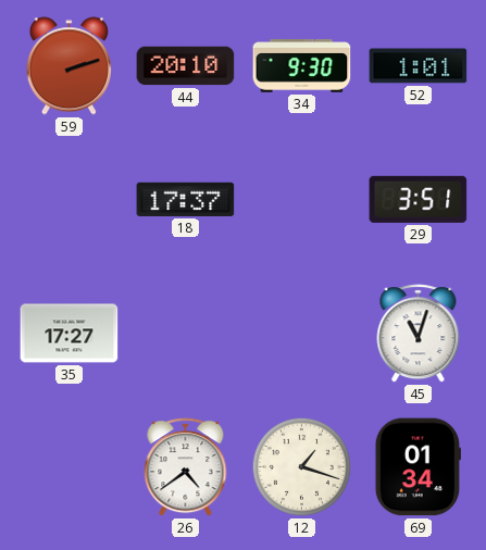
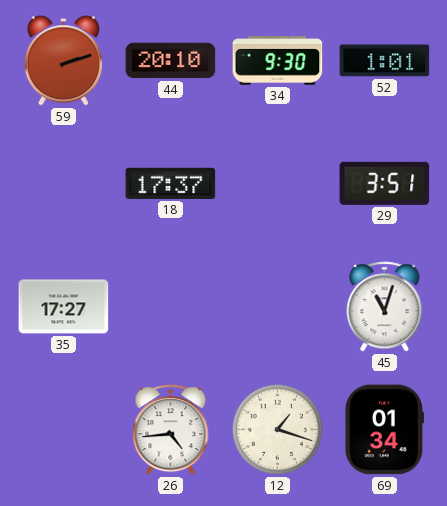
26: 4:39 -> 4:44 (171, 430)
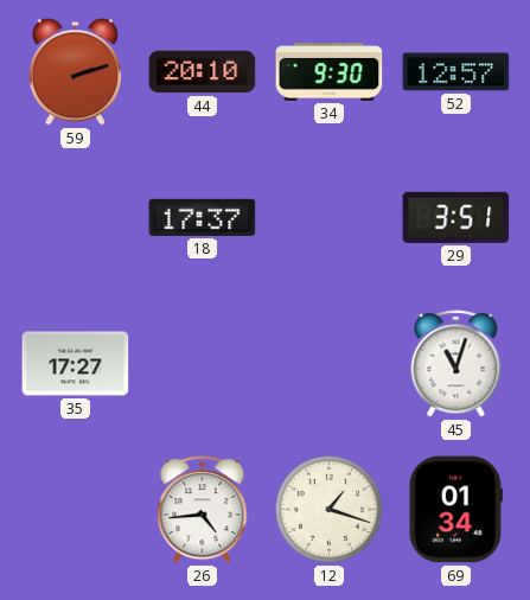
52: 1:01 -> 12:57 (456, 72)
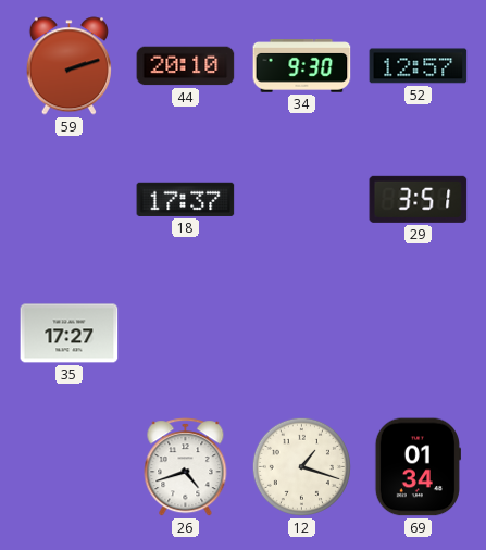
45: 11:03 -> none (456, 364)
26: 4:44 -> 4:42 (186, 467)
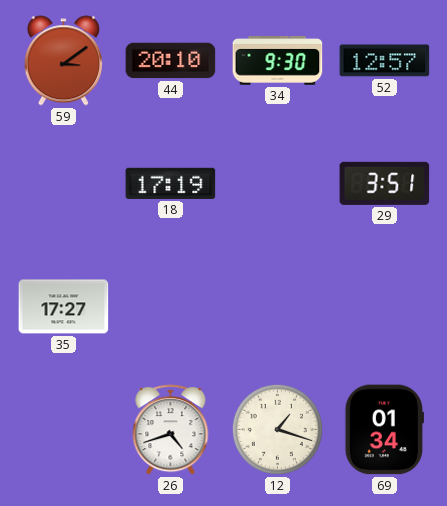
59: 2:12 -> 3:09 (63, 61)
18: 17:37 -> 17:19 (171, 183)
